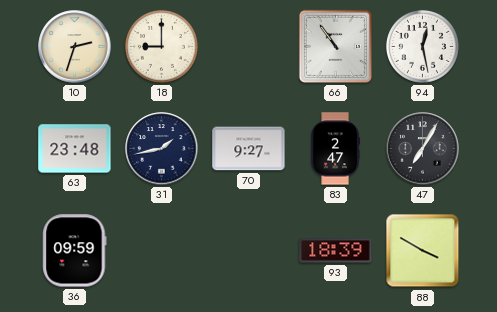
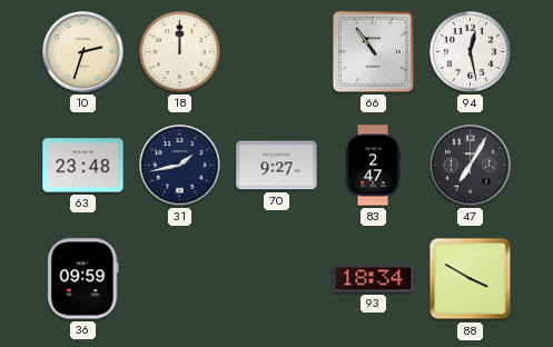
18: 9:00 -> 12:00 (179, 51)
93: 18:39 -> 18:34 (374, 279)
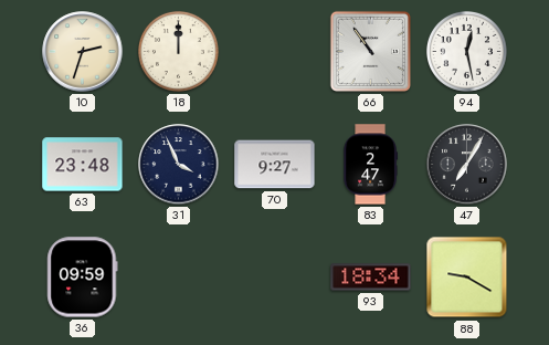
31: 1:43 -> 3:56 (179, 165)
88: 3:50 -> 9:20 (467, 278)
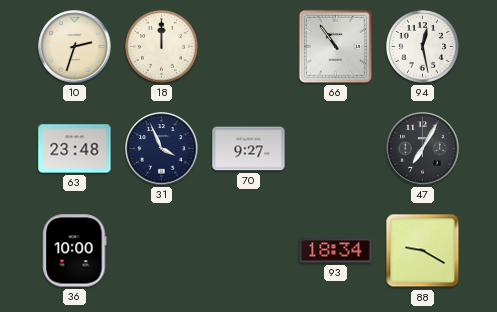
83: 2:47 -> none (370, 165)
36: 09:59 -> 10:00 (75, 251)
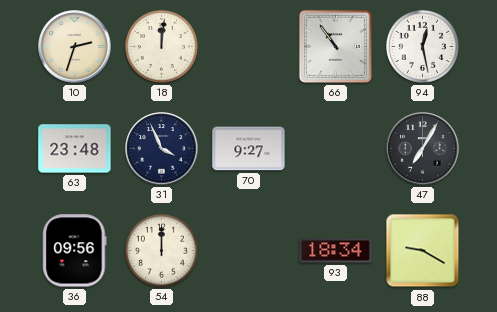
18: 12:00 -> 12:01 (161, 46)
36: 10:00 -> 09:56 (75, 251)
54: none -> 12:00 (161, 250)
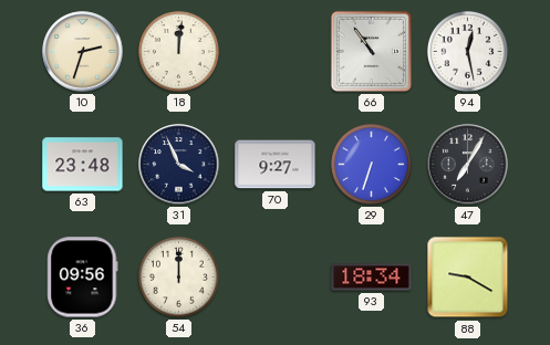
29: none -> 6:33 (371, 164)
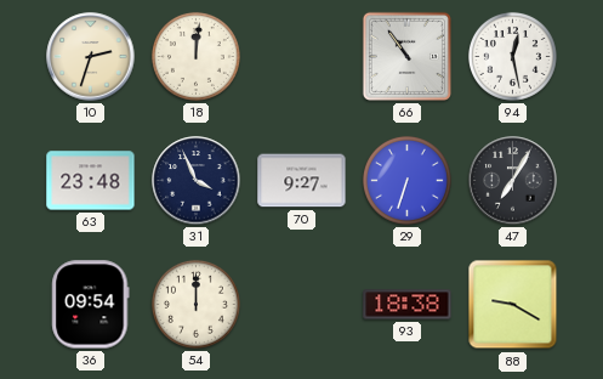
36: 09:56 -> 09:54 (91, 305)
93: 18:34 -> 18:38 (408, 305)
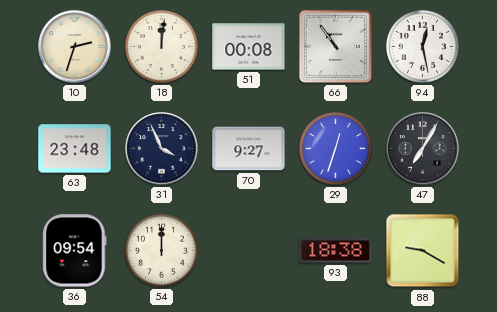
51: none -> 00:08 (249, 47)
29: 6:33 -> 12:33 (335, 148)
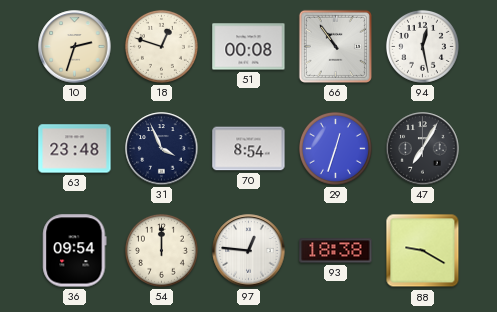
18: 12:01 -> 12:48 (161, 46)
70: 9:27 -> 8:54 (249, 149)
97: none -> 12:46 (249, 251)
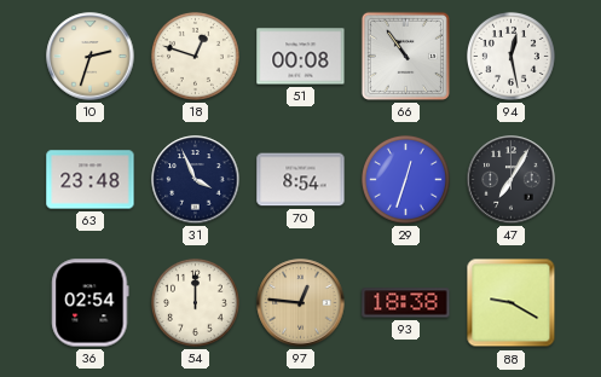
36: 09:54 -> 02:54 (91, 303)
97 dial: white -> champagne (301, 303)
